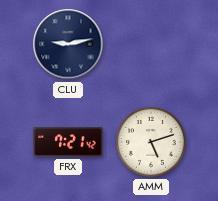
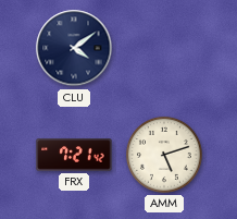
CLU: 9:13 -> 4:09 (74, 48)
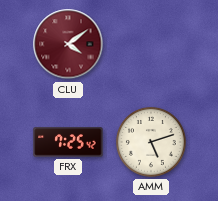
CLU dial: navy -> burgundy (68, 44)
FRX: 7:21 -> 7:25 (68, 142)
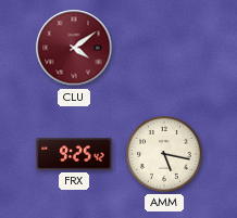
FRX: 7:25 -> 9:25 (74, 154)
AMM: 5:12 -> 5:17 (164, 154)
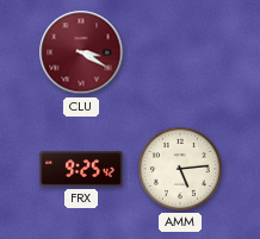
CLU: 4:09 -> 3:20 (81, 52)
AMM: 5:17 -> 5:14 (180, 169)
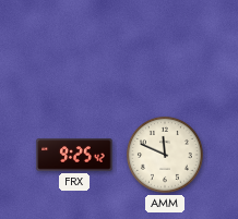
CLU: 3:20 -> none (81, 52)
AMM: 5:14 -> 11:49 (165, 155)
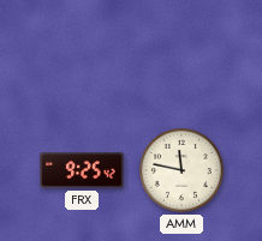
AMM: 11:49 -> 11:47 (181, 170)
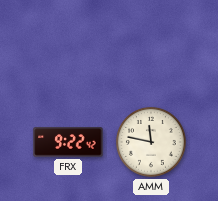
FRX: 9:25 -> 9:22 (68, 142)
